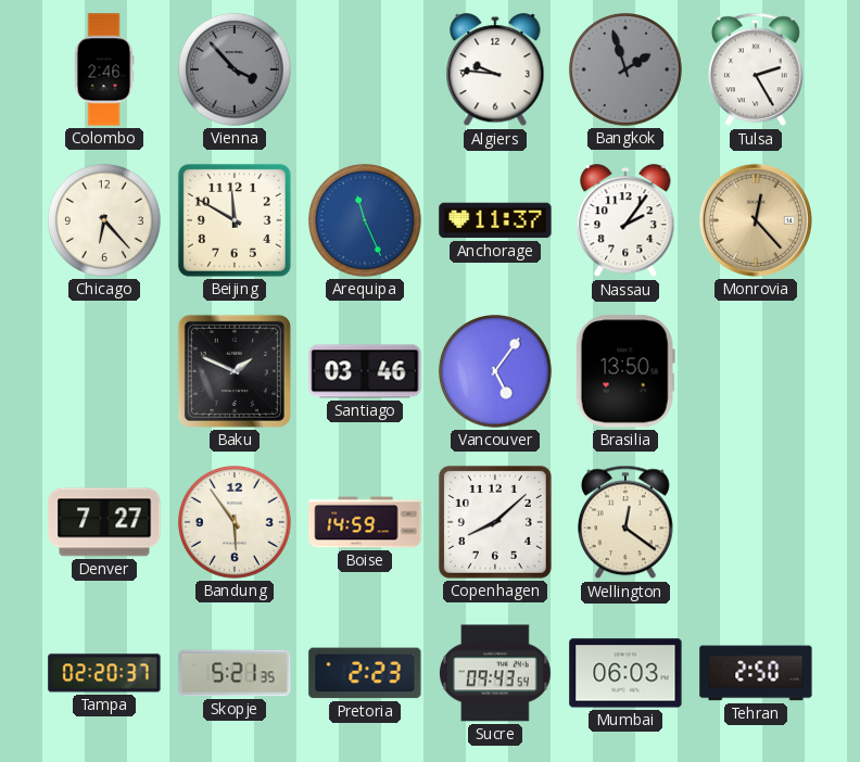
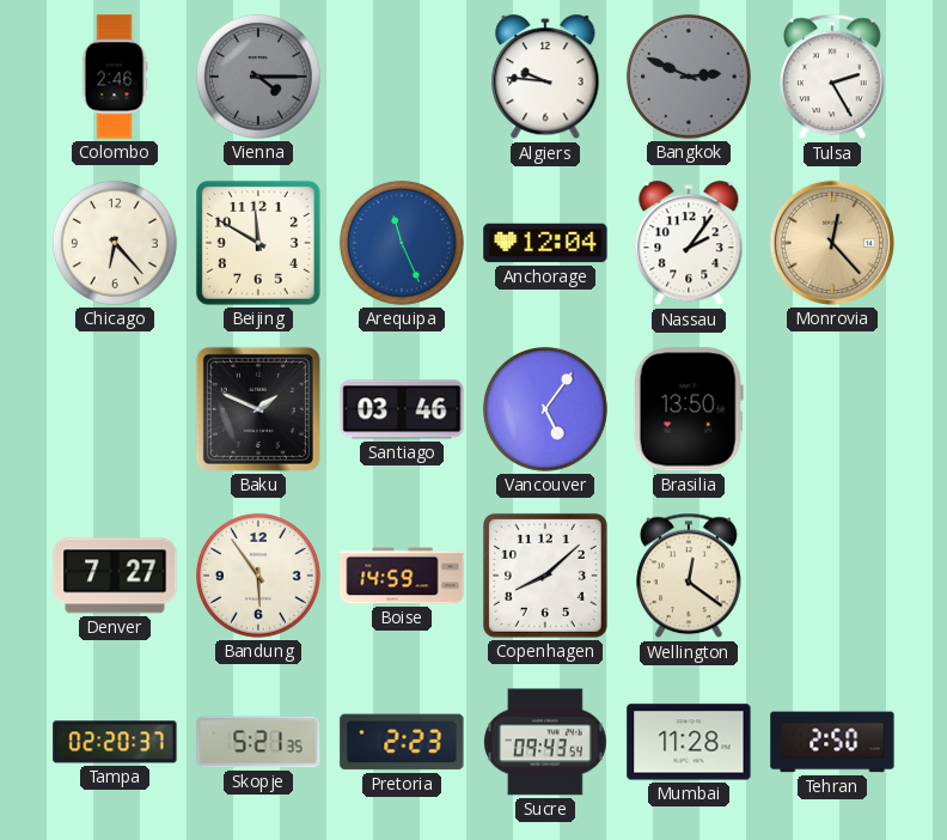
Vienna: 3:53 -> 4:15 (258, 77)
Bangkok: 1:57 -> 2:49 (689, 77)
Anchorage: 11:37 -> 12:04 (545, 243)
Mumbai: 06:03 -> 11:28 (689, 742)
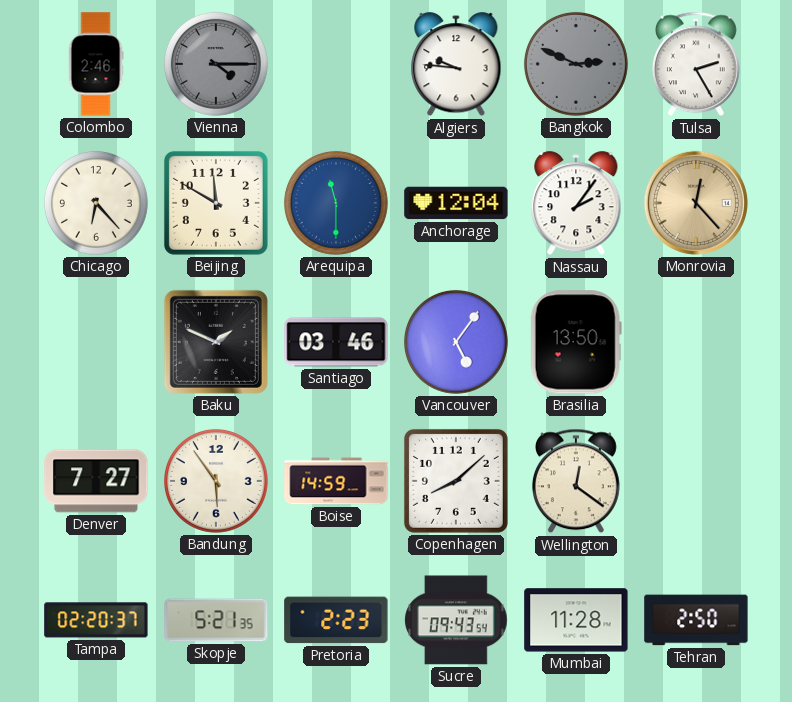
Arequipa: 11:26 -> 11:30 (336, 203)
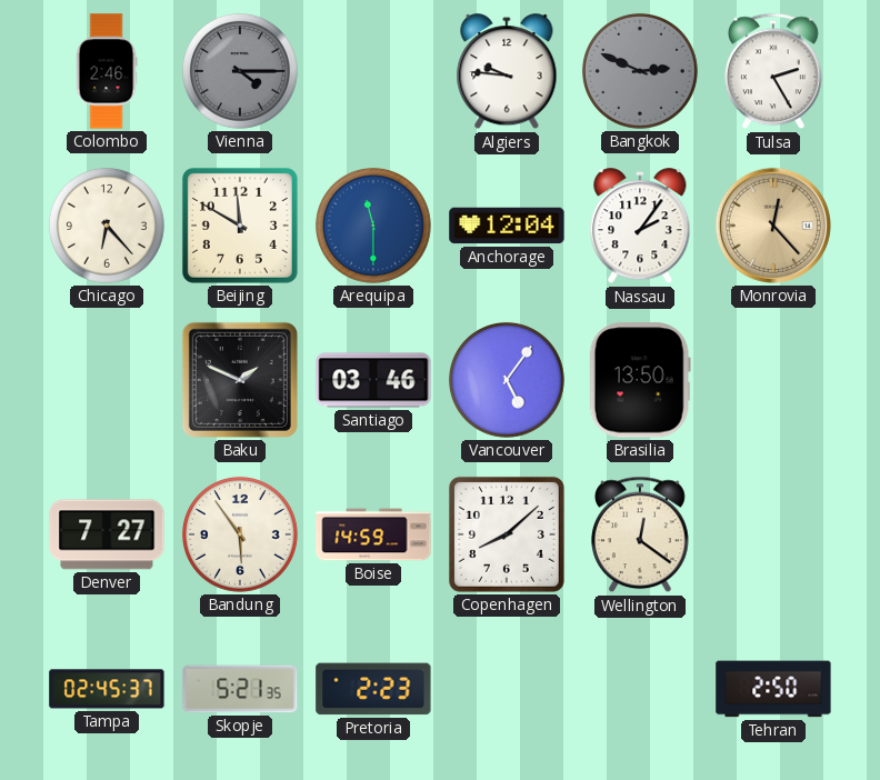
Tampa: 02:20 -> 02:45 (107, 689)
Sucre: 09:43 -> none (457, 620)
Mumbai: 11:28 -> none (576, 620)
